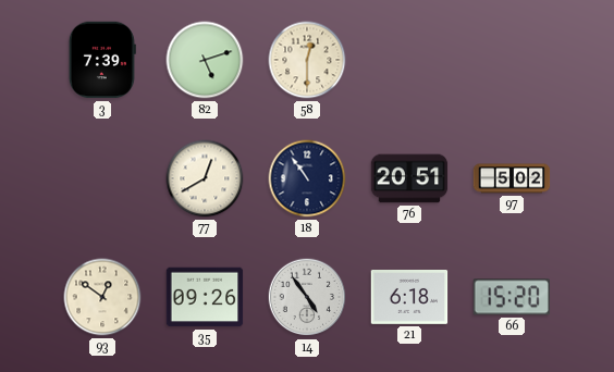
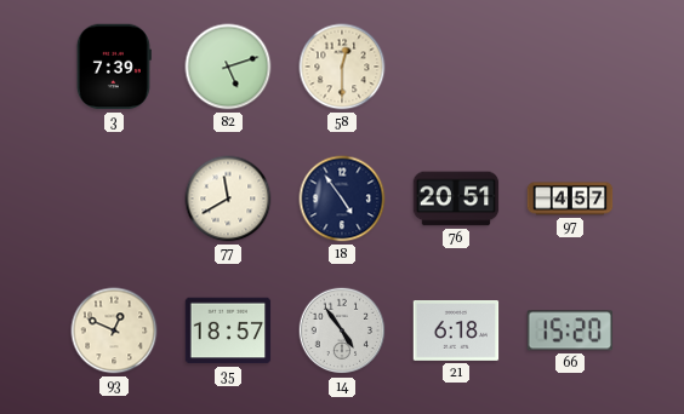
77: 12:40 -> 11:40 (228, 199)
18: 10:54 -> 4:54 (342, 199)
97: 5:02 -> 4:57 (570, 199)
93: 12:51 -> 12:49 (114, 330)
35: 09:26 -> 18:57 (228, 330)
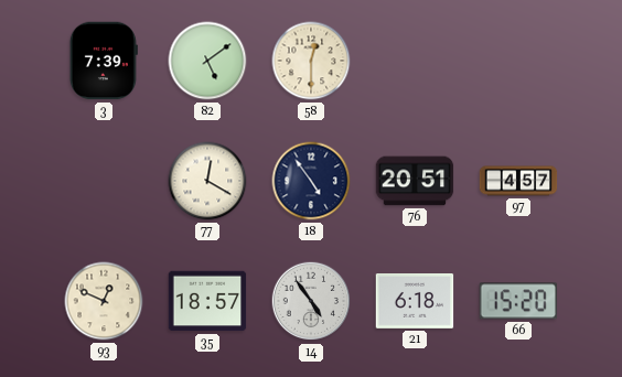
82: 5:12 -> 5:09 (207, 61)
77: 11:40 -> 12:20 (207, 181)
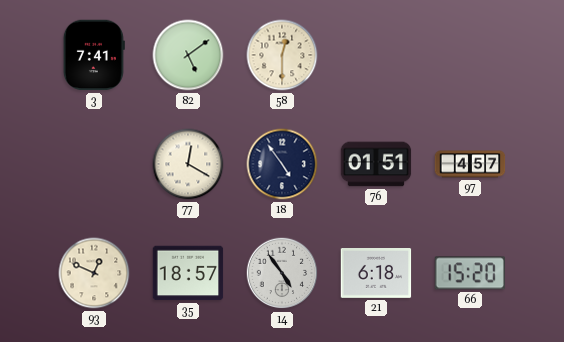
3: 7:39 -> 7:41 (94, 55)
76: 20:51 -> 01:51 (376, 164)
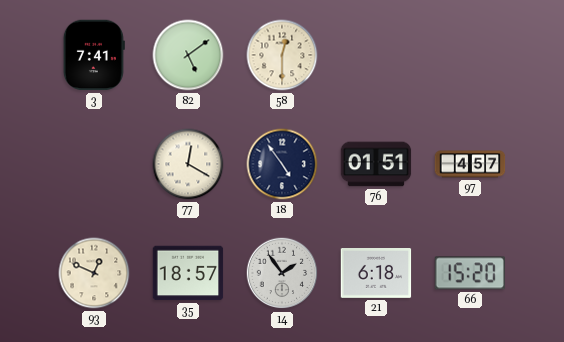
14: 4:54 -> 1:54 (282, 273)
